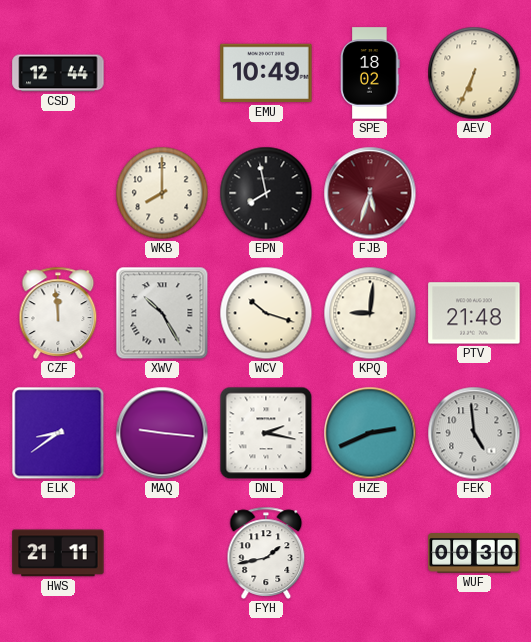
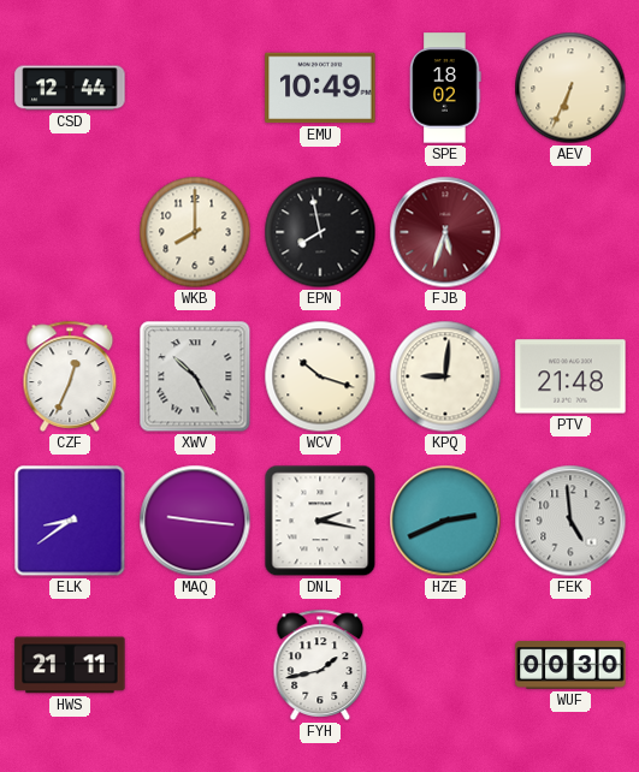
CZF: 11:59 -> 12:34 (70, 376)
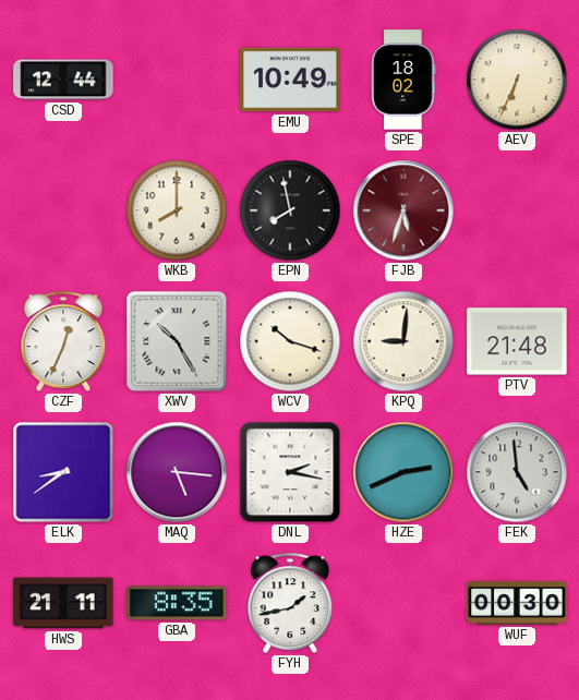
MAQ: 9:16 -> 5:16 (177, 472)
GBA: none -> 8:35 (177, 603)
